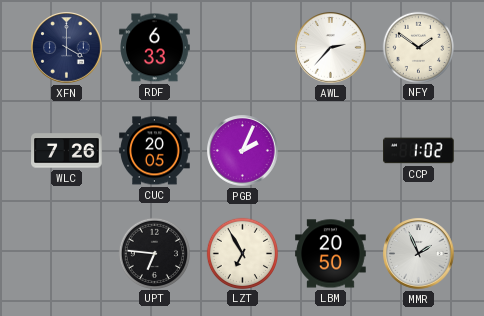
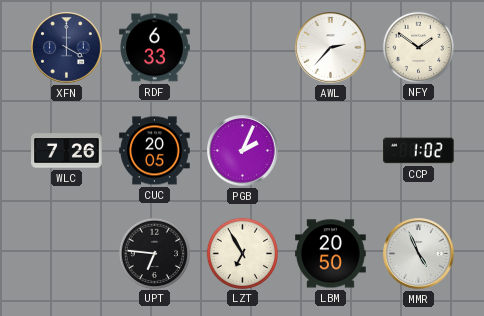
MMR: 1:56 -> 4:56 (419, 254)
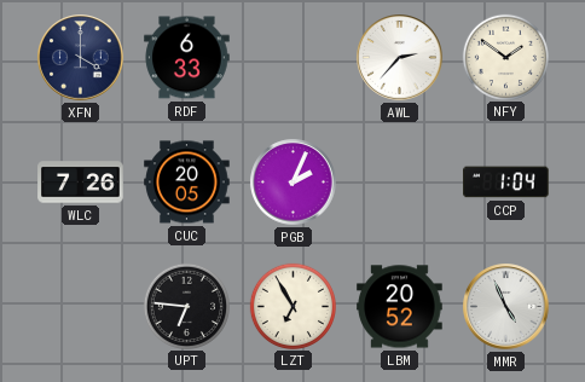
CCP: 1:02 -> 1:04 (506, 183)
LBM: 20:50 -> 20:52 (400, 307)
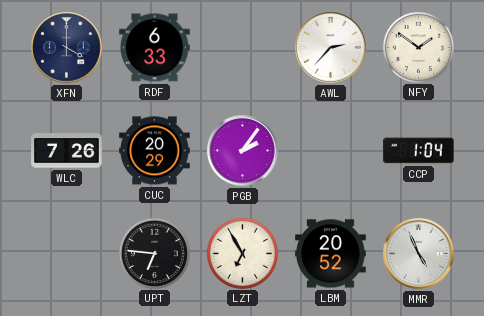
CUC: 20:05 -> 20:29 (155, 151)
PGB: 2:04 -> 2:06 (243, 151)
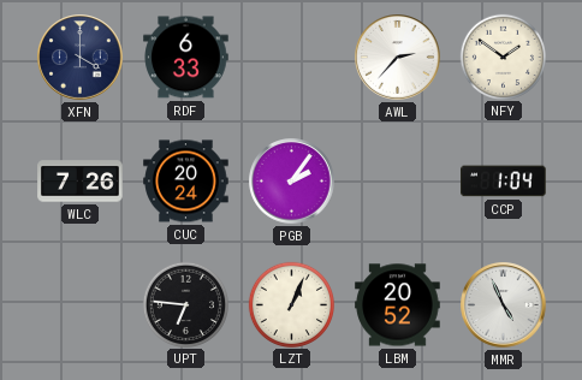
CUC: 20:29 -> 20:24 (186, 182)
LZT: 6:55 -> 1:04 (291, 304)
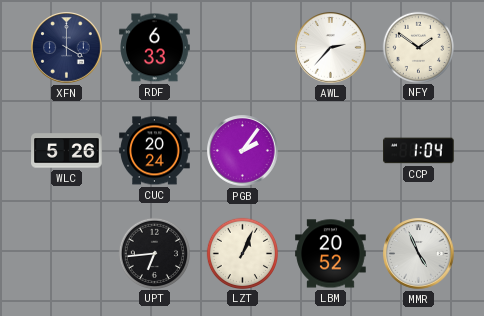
WLC: 7:26 -> 5:26 (67, 151)
UPT: 6:46 -> 6:44 (154, 253)
